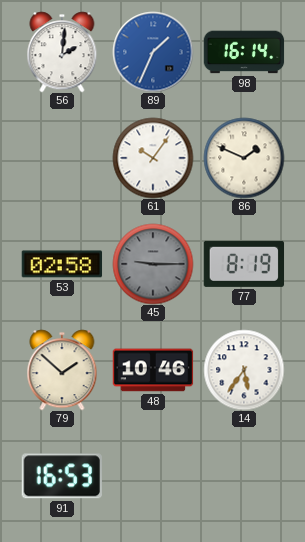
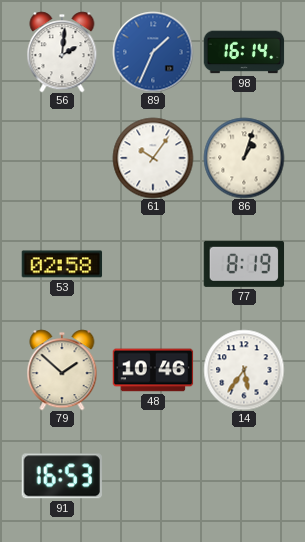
86: 1:49 -> 1:03 (244, 158)
45: 9:15 -> none (153, 264)
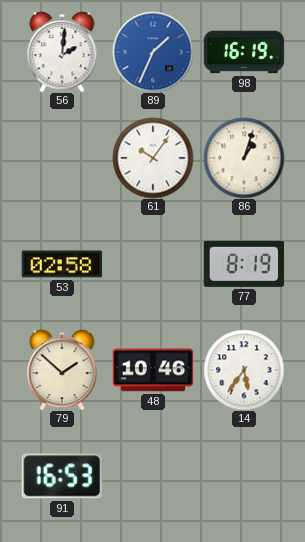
98: 16:14 -> 16:19 (244, 52)
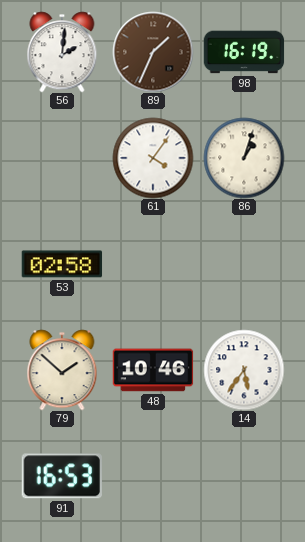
89 dial: blue -> brown (153, 52)
61: 10:06 -> 4:06 (153, 158)
77: 8:19 -> none (244, 264)
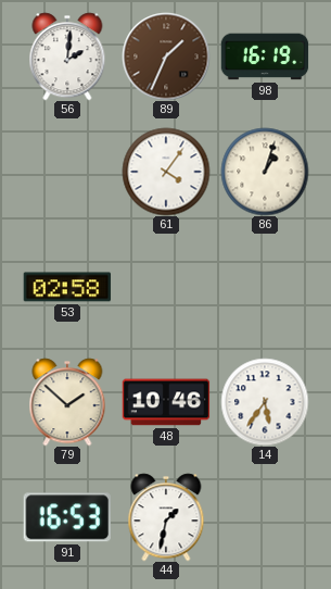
44: none -> 1:32 (166, 517)
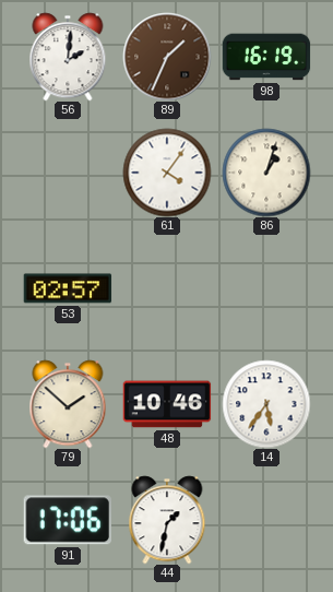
53: 02:58 -> 02:57 (68, 288)
91: 16:53 -> 17:06 (68, 520)
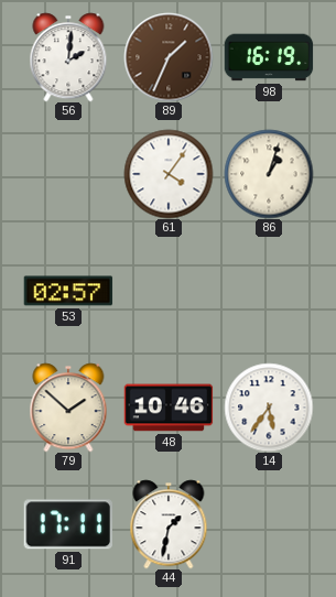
91: 17:06 -> 17:11 (68, 524)
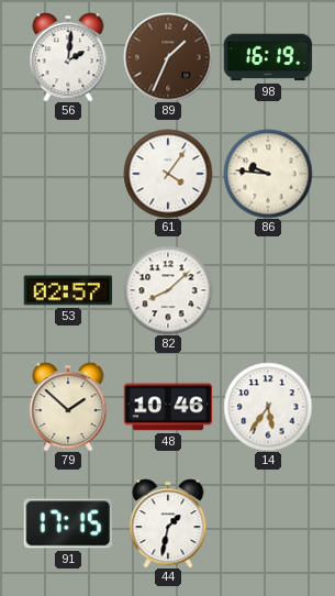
86: 1:03 -> 9:46 (268, 174)
82: none -> 8:08 (168, 290)
91: 17:11 -> 17:15 (68, 523)
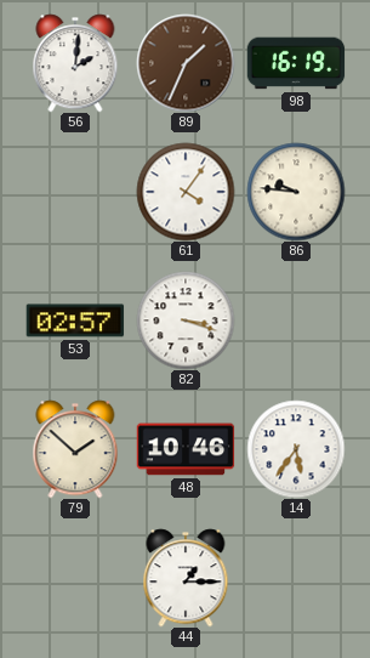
82: 8:08 -> 3:18 (186, 321)
91: 17:15 -> none (68, 523)
44: 1:32 -> 1:15 (186, 578)
